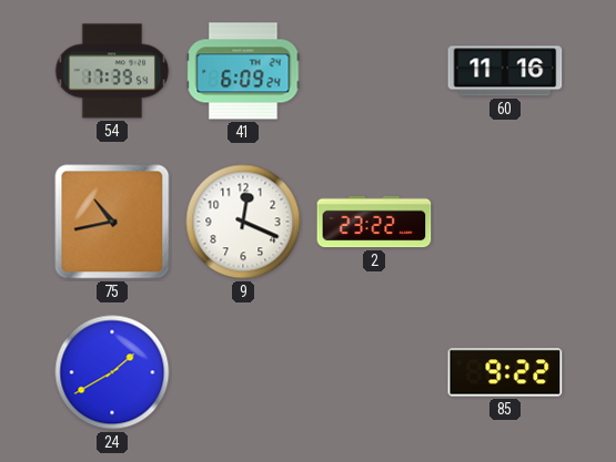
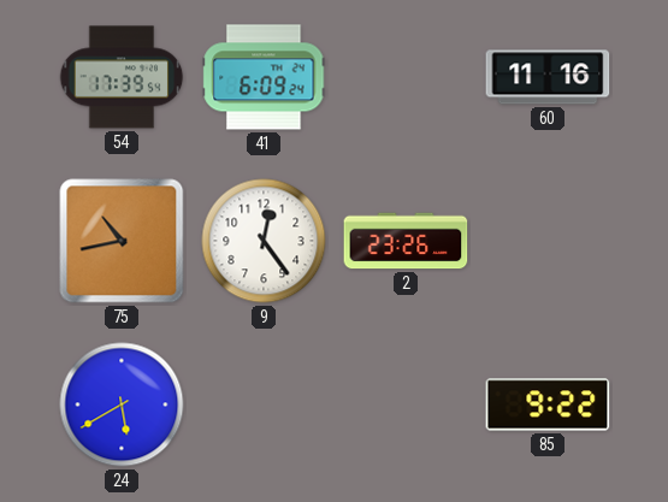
9: 12:19 -> 12:24 (264, 241)
2: 23:22 -> 23:26 (406, 241)
24: 1:40 -> 5:40 (122, 404)
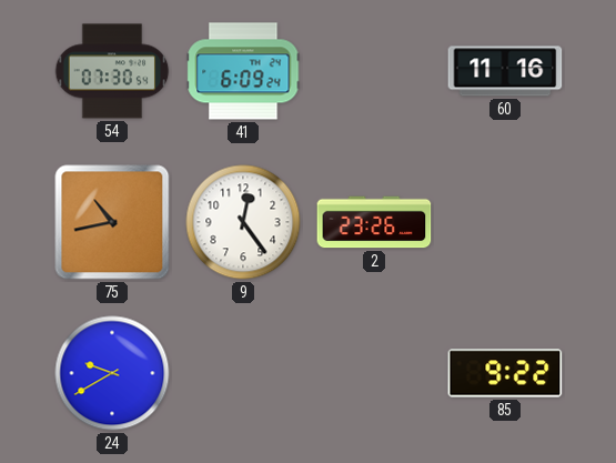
54: 17:39 -> 07:30 (112, 71)
24: 5:40 -> 9:40 (112, 373)
